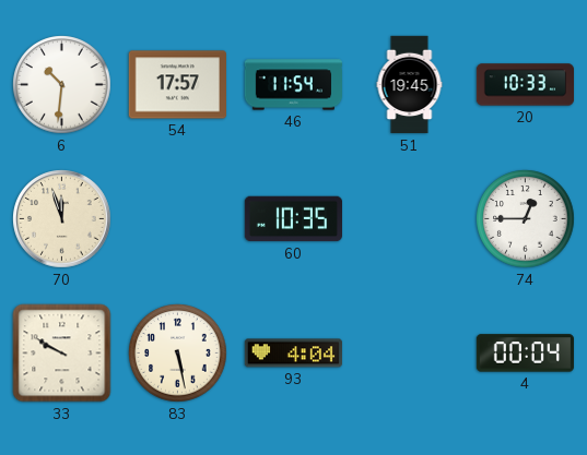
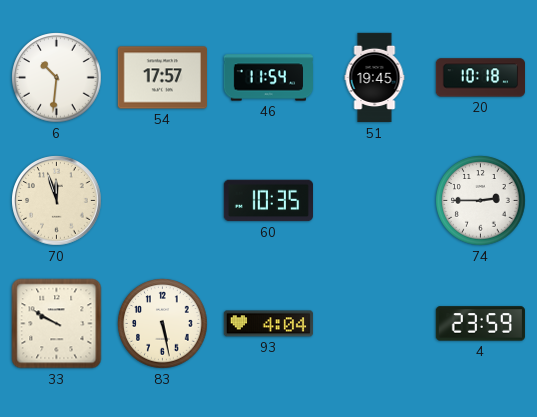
20: 10:33 -> 10:18 (480, 78)
74: 12:45 -> 2:45 (481, 201)
4: 00:04 -> 23:59 (480, 324)
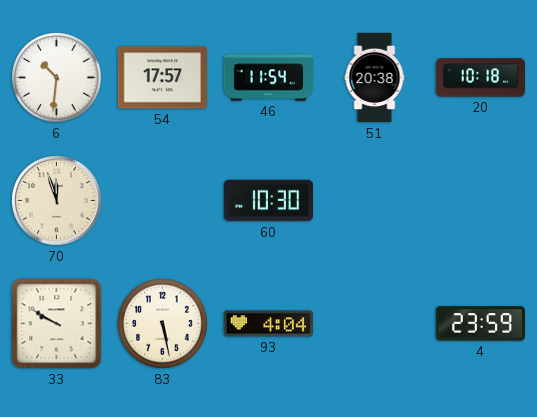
51: 19:45 -> 20:38 (375, 78)
60: 10:35 -> 10:30 (268, 201)
74: 2:45 -> none (481, 201)
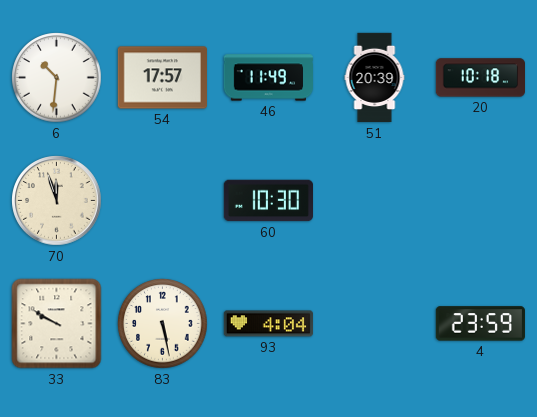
46: 11:54 -> 11:49 (268, 78)
51: 20:38 -> 20:39 (375, 78)
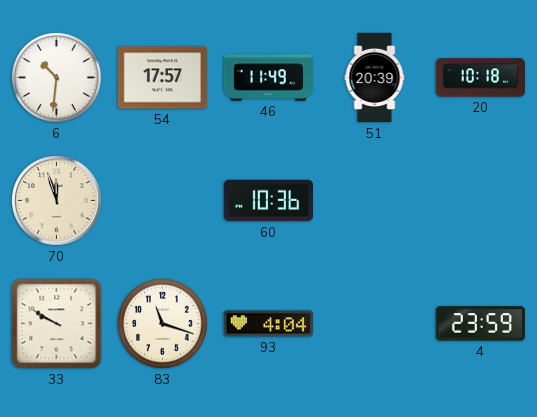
60: 10:30 -> 10:36 (268, 201)
83: 5:28 -> 11:18 (163, 324)
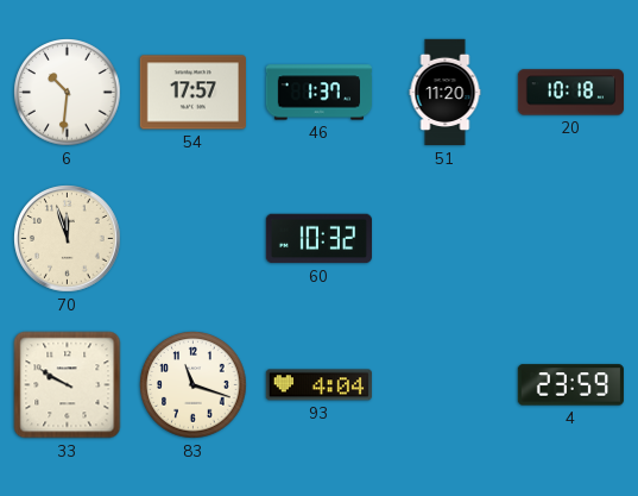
46: 11:49 -> 1:37 (318, 93)
51: 20:39 -> 11:20 (446, 93)
60: 10:36 -> 10:32 (318, 239)
